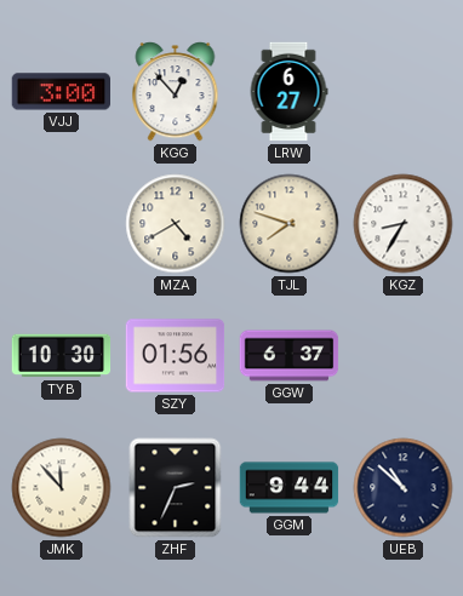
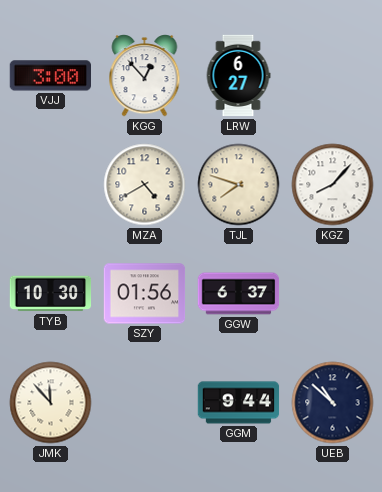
KGZ: 8:35 -> 8:07 (333, 185)
ZHF: 2:34 -> none (176, 488)
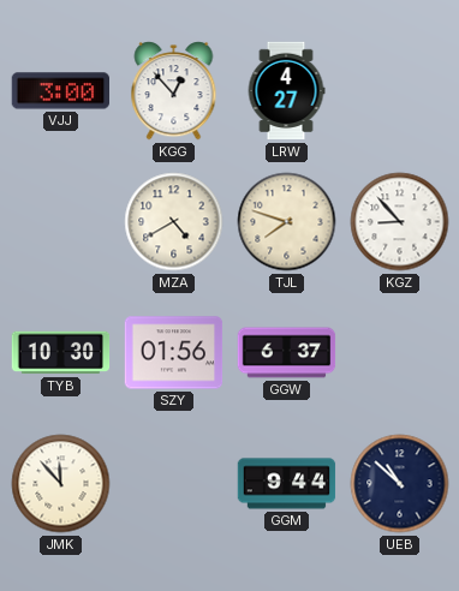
LRW: 6:27 -> 4:27 (286, 91)
KGZ: 8:07 -> 8:53 (400, 222)
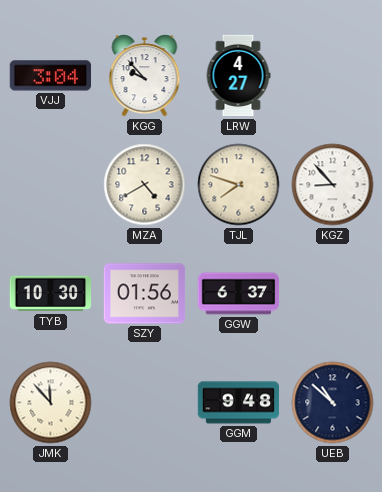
VJJ: 3:00 -> 3:04 (50, 76)
KGG: 12:53 -> 9:53 (145, 76)
GGM: 9:44 -> 9:48 (239, 403)
